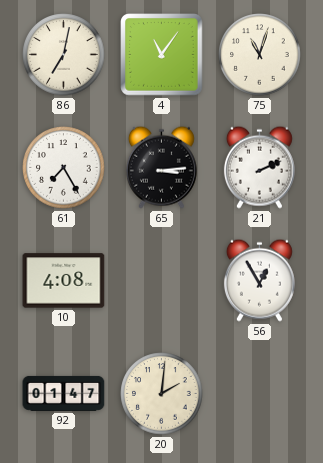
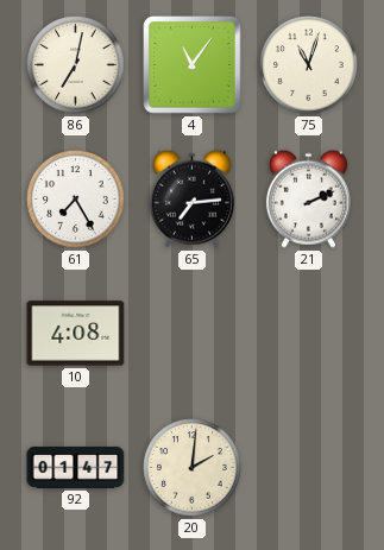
65: 3:14 -> 7:14 (191, 198)
56: 12:55 -> none (259, 280)
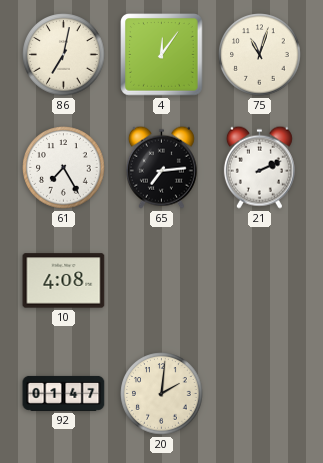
4: 11:06 -> 12:06 (162, 55)
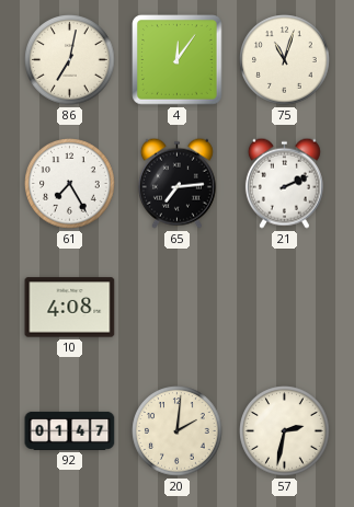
57: none -> 2:32 (285, 431)
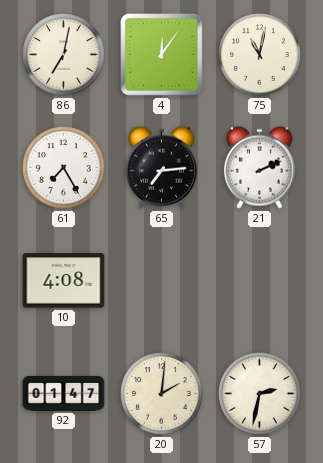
75: 11:03 -> 11:02 (260, 55)
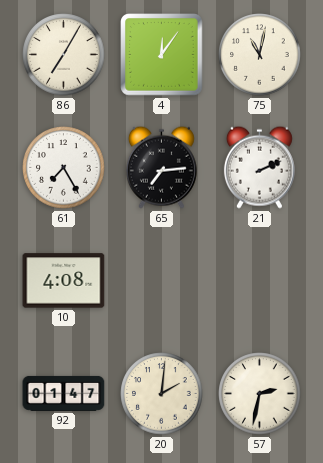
86: 7:02 -> 7:05 (64, 55)
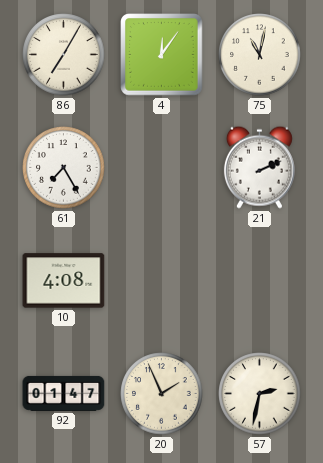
65: 7:14 -> none (161, 167)
20: 2:01 -> 1:56 (162, 394)
